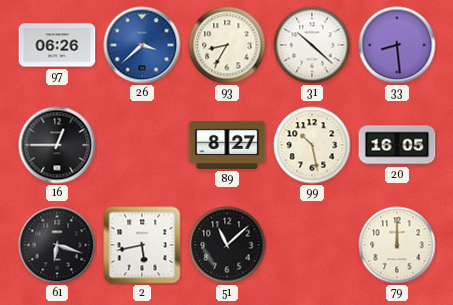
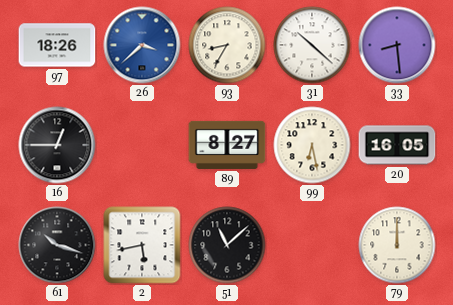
97: 06:26 -> 18:26 (57, 45)
99: 10:28 -> 6:28 (312, 145)
61: 6:18 -> 10:18 (57, 245)
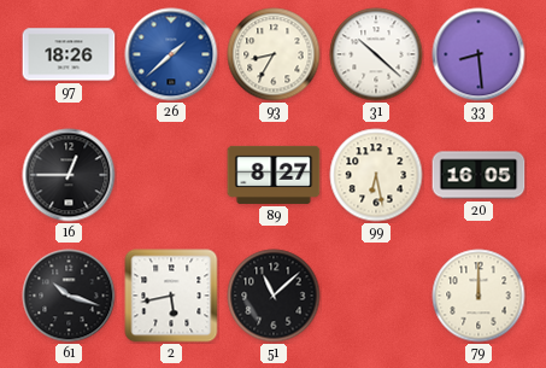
26: 3:38 -> 1:38 (171, 54)
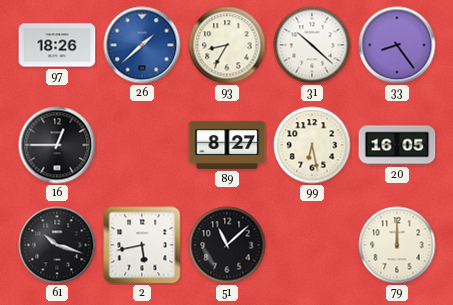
33: 8:29 -> 8:24 (397, 45)
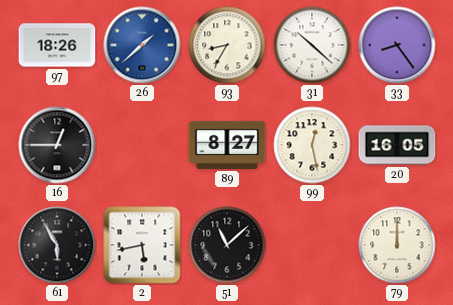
99: 6:28 -> 12:28 (312, 145)
61: 10:18 -> 5:55 (57, 245)
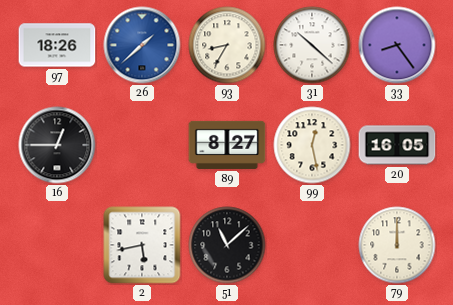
61: 5:55 -> none (57, 245)
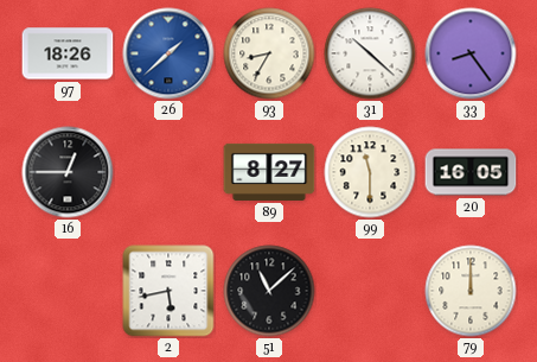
99: 12:28 -> 11:30 (370, 172)
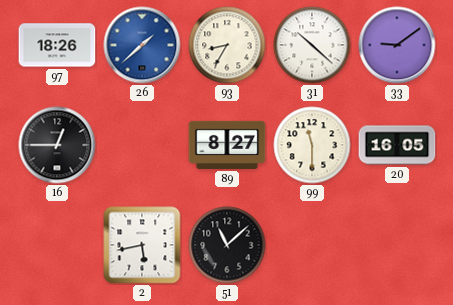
33: 8:24 -> 9:09 (397, 45)
79: 12:00 -> none (471, 291)
